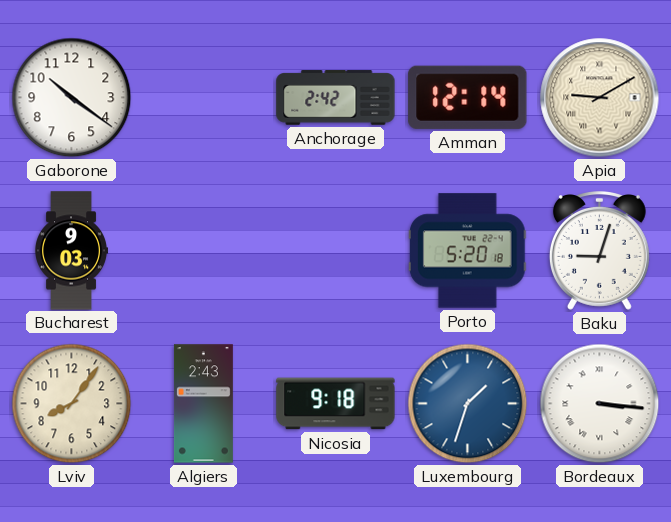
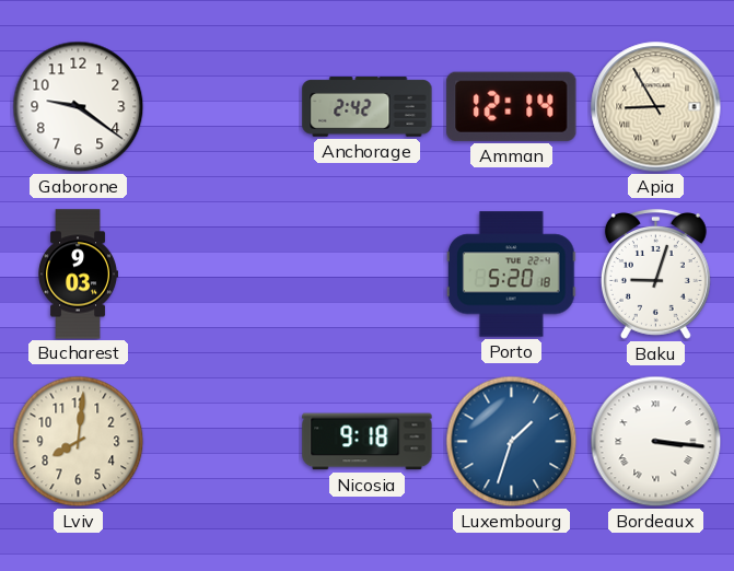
Gaborone: 10:21 -> 9:21 (79, 107)
Apia: 9:10 -> 8:55 (656, 107)
Lviv: 8:06 -> 8:01 (79, 442)
Algiers: 2:43 -> none (203, 404)
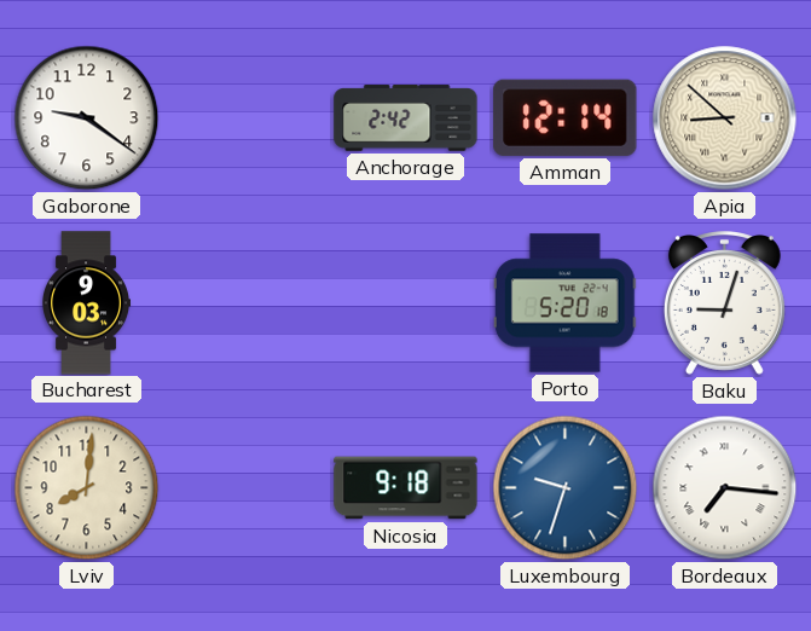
Apia: 8:55 -> 8:52 (725, 118)
Luxembourg: 1:33 -> 9:33 (566, 488)
Bordeaux: 3:16 -> 7:16 (725, 488)
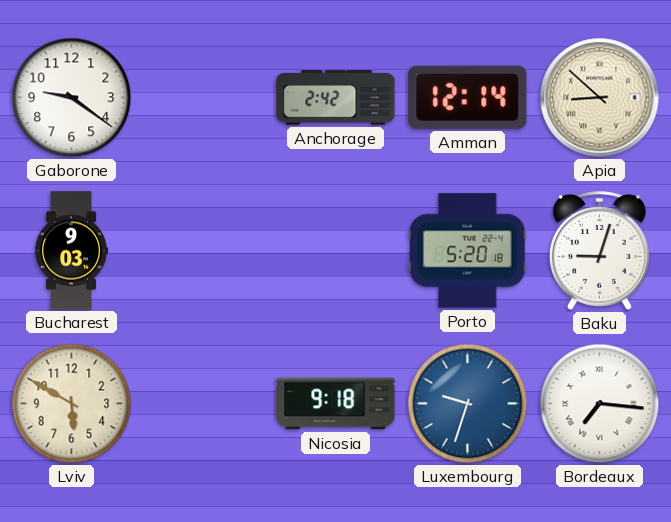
Lviv: 8:01 -> 5:50 (72, 404)
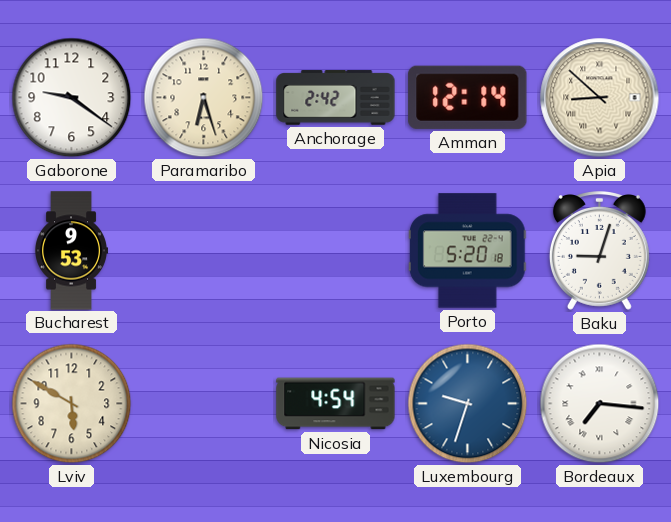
Paramaribo: none -> 6:27 (204, 98)
Bucharest: 9:03 -> 9:53 (71, 251)
Nicosia: 9:18 -> 4:54 (336, 404)
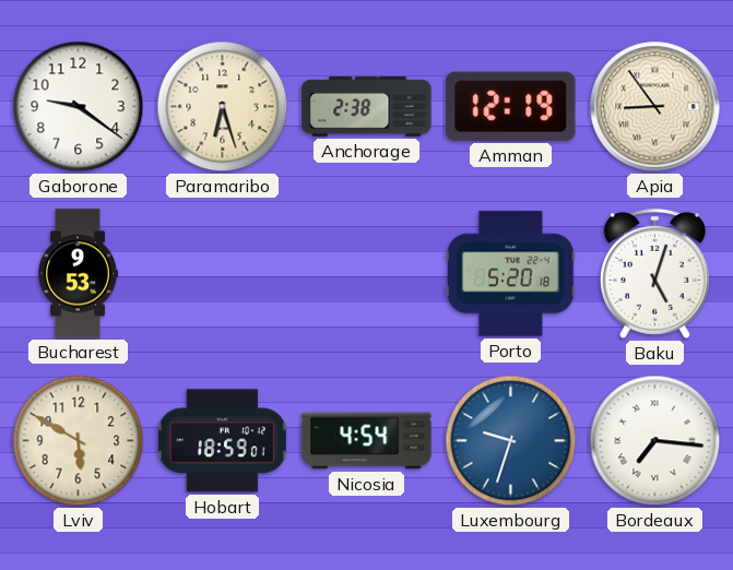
Anchorage: 2:42 -> 2:38 (367, 107)
Amman: 12:14 -> 12:19 (511, 106)
Apia: 8:52 -> 8:54 (655, 107)
Baku: 9:03 -> 5:03 (654, 274)
Hobart: none -> 18:59 (222, 441)
